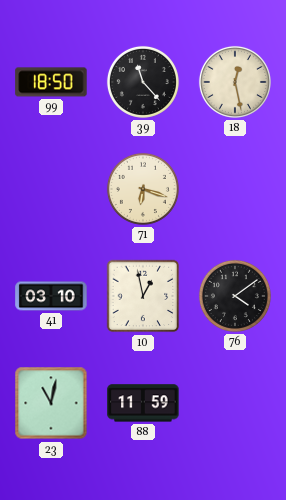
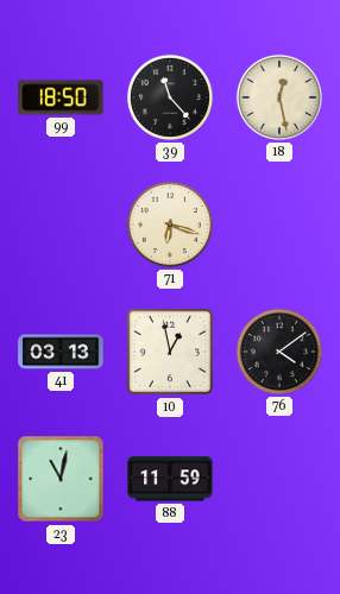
41: 03:10 -> 03:13 (61, 352)
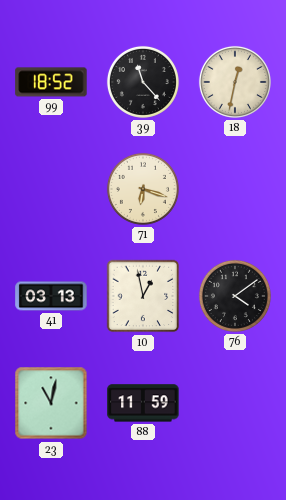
99: 18:50 -> 18:52 (51, 82)
18: 12:28 -> 12:32 (235, 82)
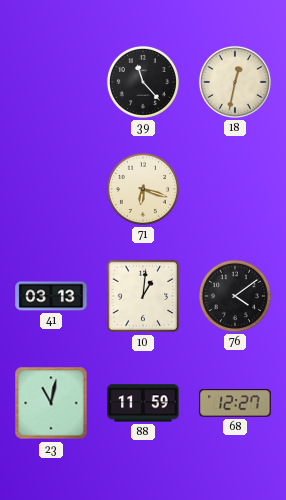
99: 18:52 -> none (51, 82)
10: 12:58 -> 1:01 (143, 296)
68: none -> 12:27 (235, 403)
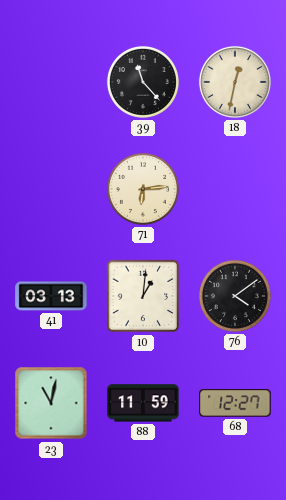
71: 6:18 -> 6:14 (143, 189)
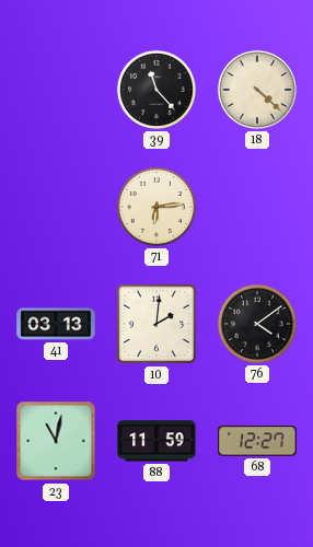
18: 12:32 -> 4:22 (257, 90)
10: 1:01 -> 2:01 (156, 324)
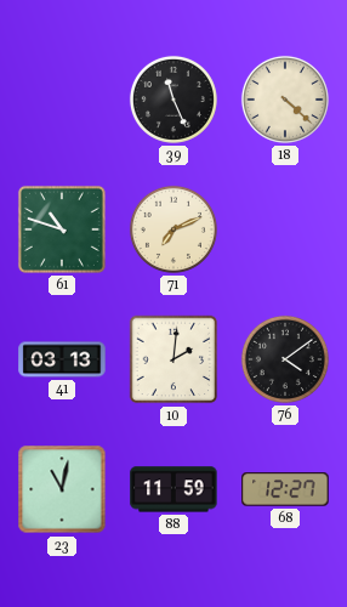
39: 11:23 -> 11:26 (173, 100)
61: none -> 10:48 (62, 229)
71: 6:14 -> 7:11 (173, 229)
